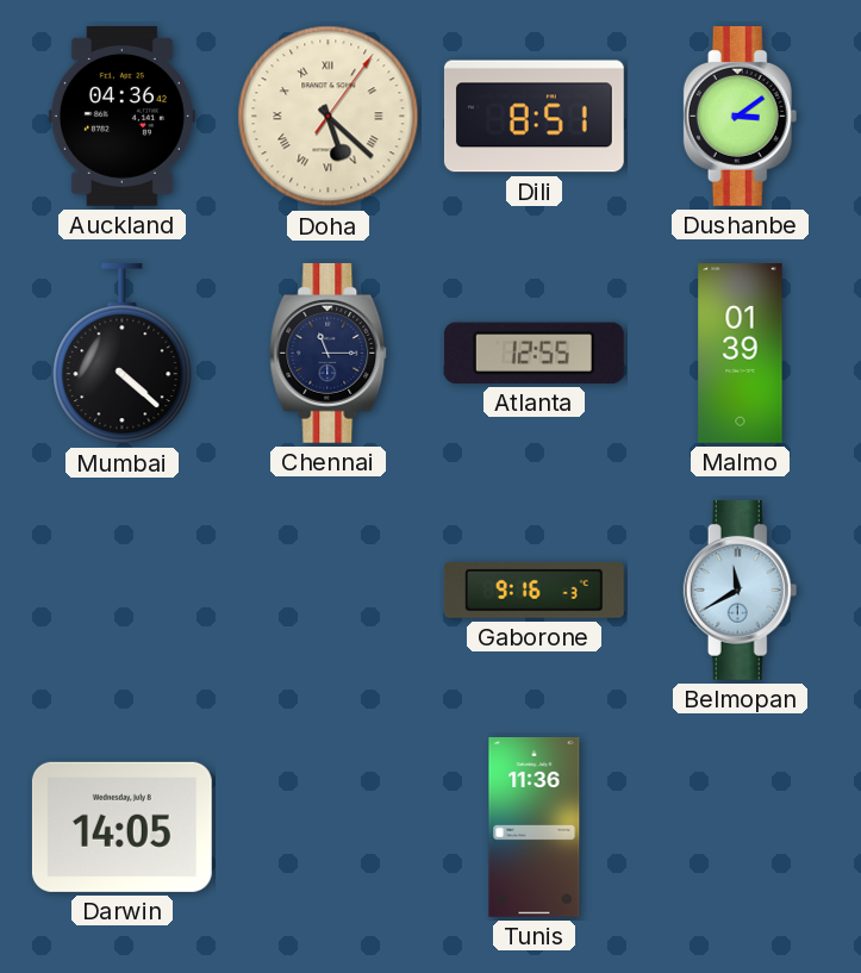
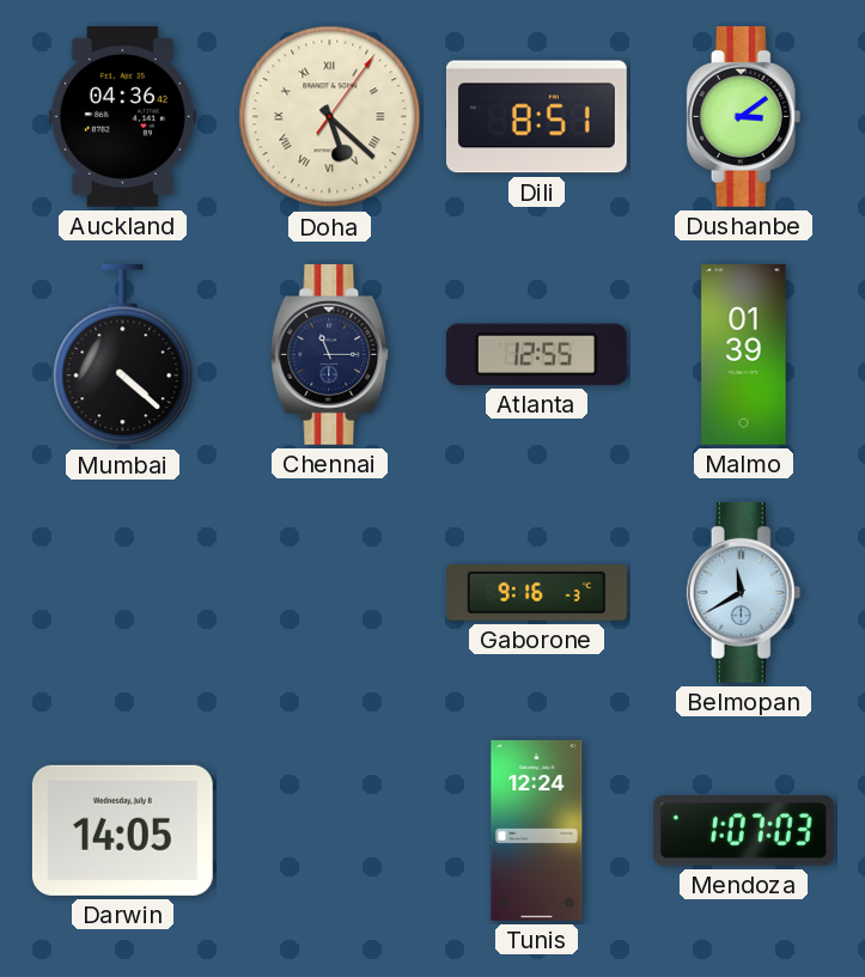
Tunis: 11:36 -> 12:24 (537, 831)
Mendoza: none -> 1:07 (743, 831)
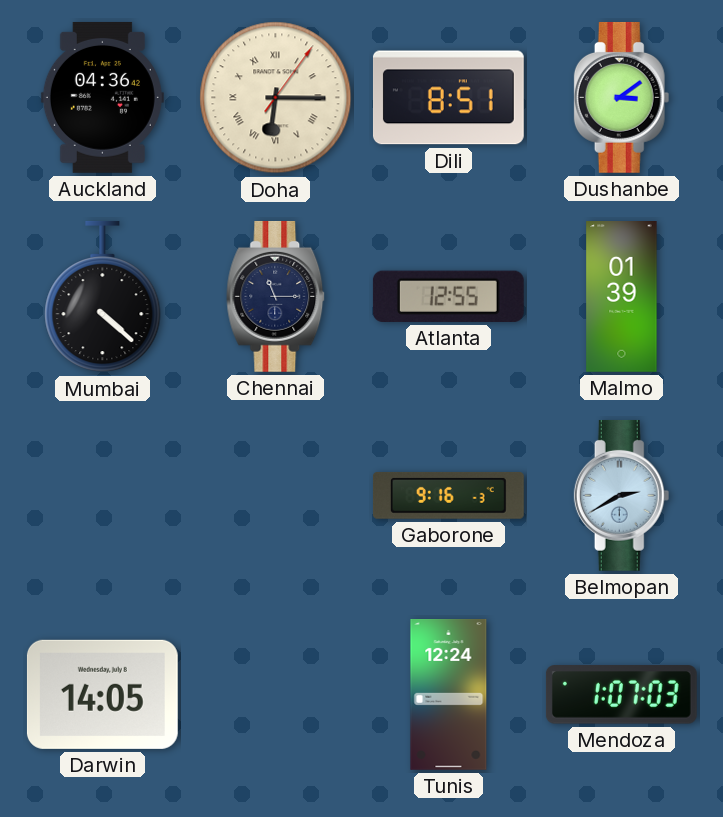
Doha: 5:22 -> 6:15 (276, 98)
Belmopan: 11:40 -> 2:40 (622, 495)
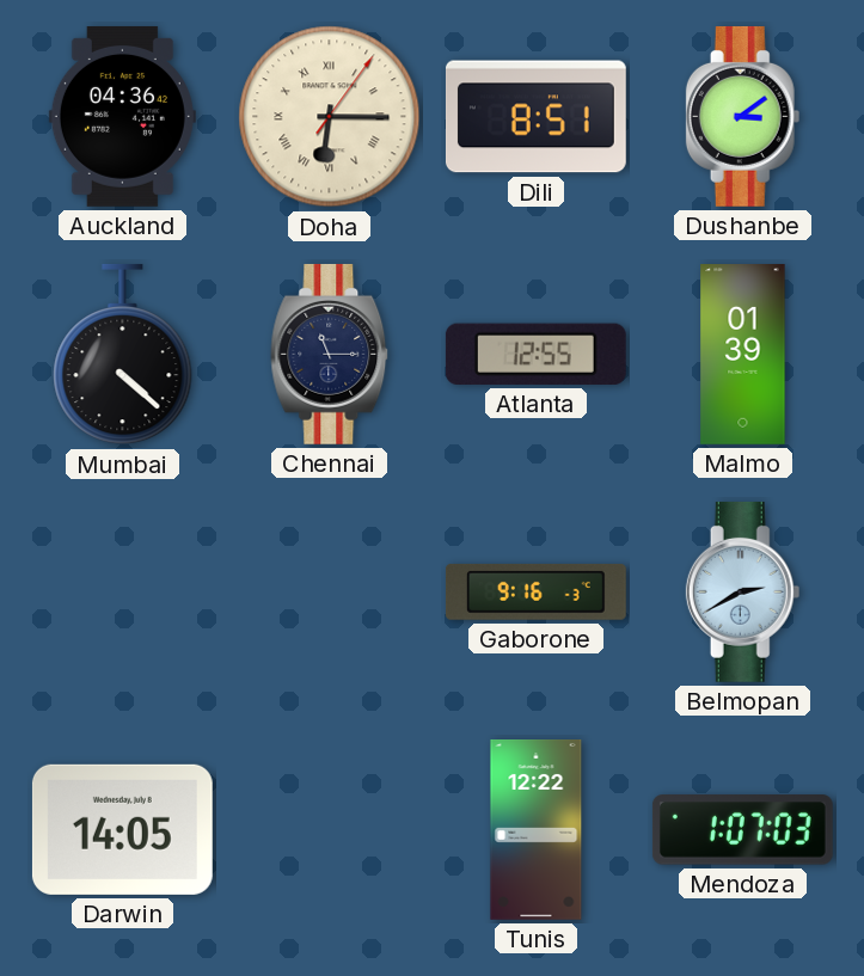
Tunis: 12:24 -> 12:22 (537, 830)
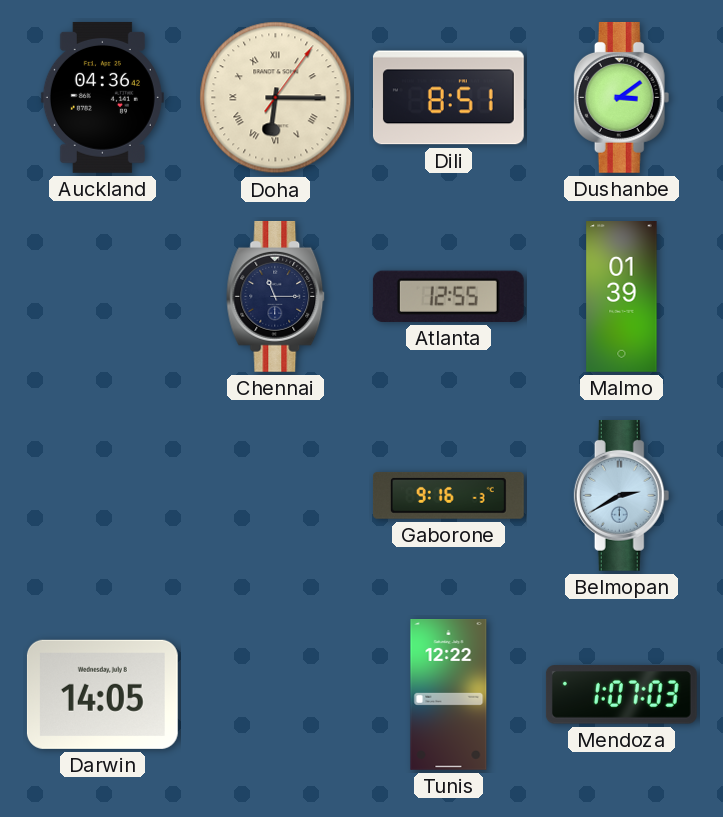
Mumbai: 4:22 -> none (123, 355)
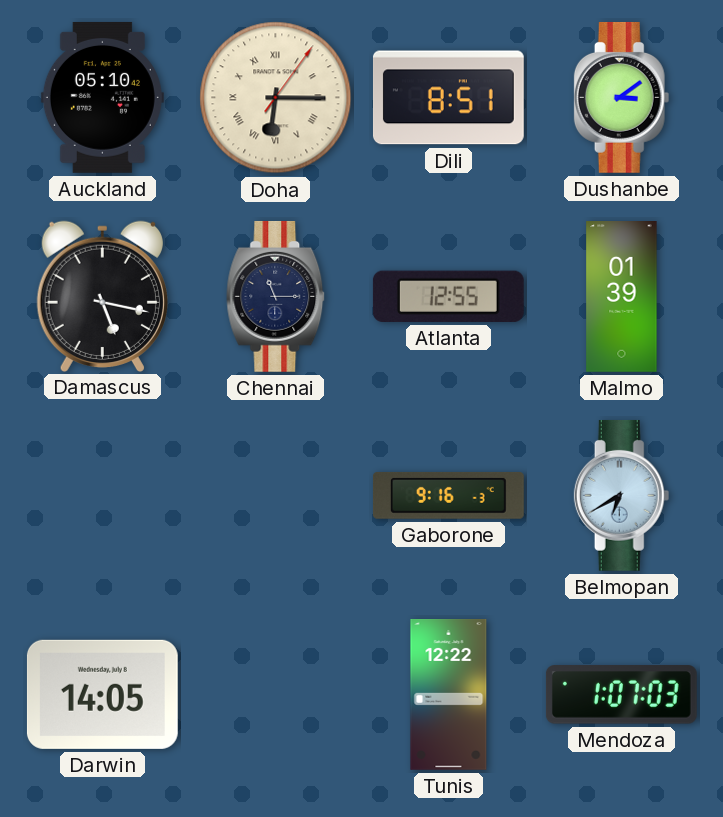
Auckland: 04:36 -> 05:10 (102, 97)
Damascus: none -> 5:17 (102, 296)
Belmopan: 2:40 -> 6:40 (622, 495)
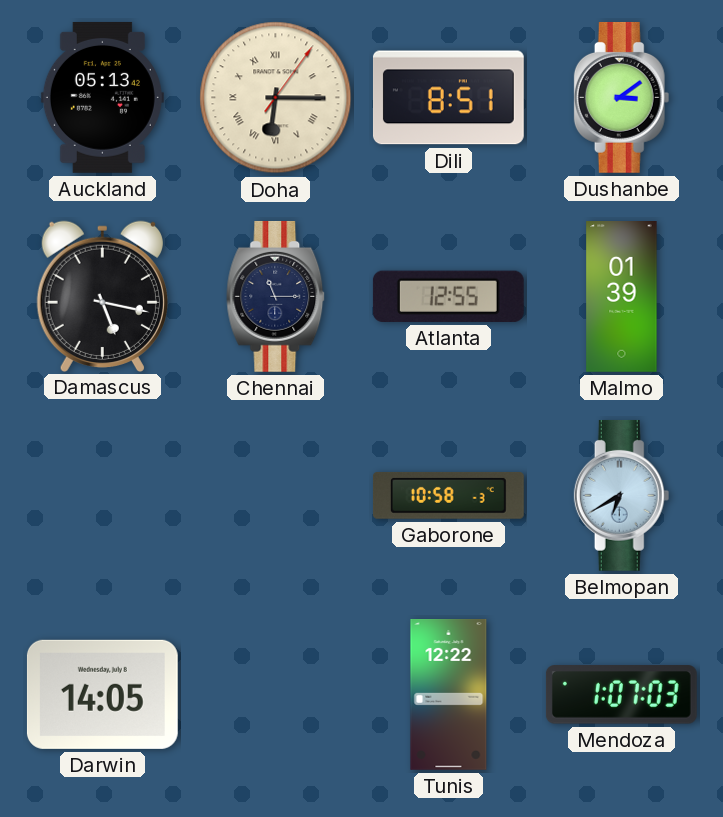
Auckland: 05:10 -> 05:13 (102, 97)
Gaborone: 9:16 -> 10:58 (448, 495)
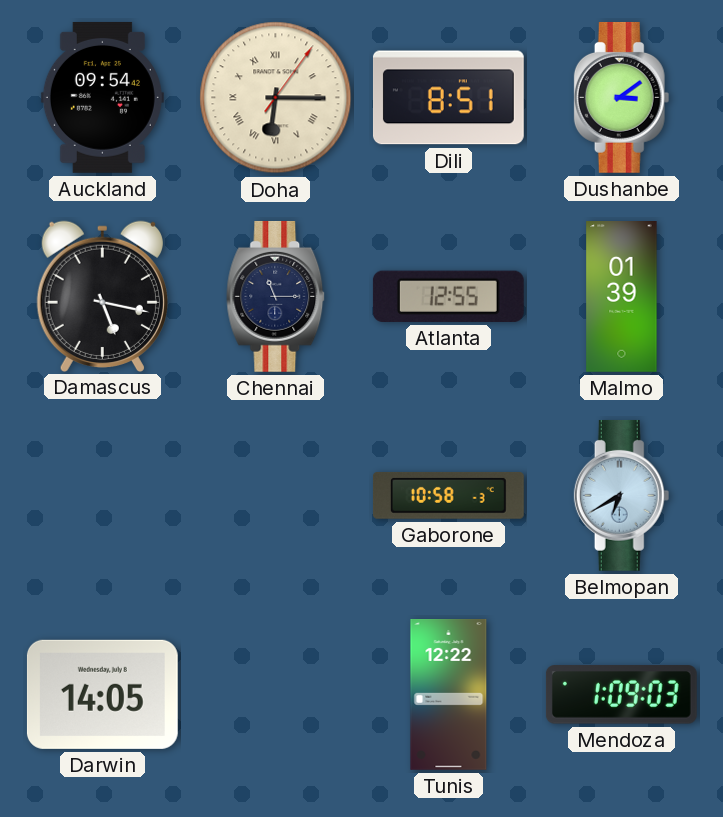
Auckland: 05:13 -> 09:54 (102, 97)
Mendoza: 1:07 -> 1:09 (621, 695)
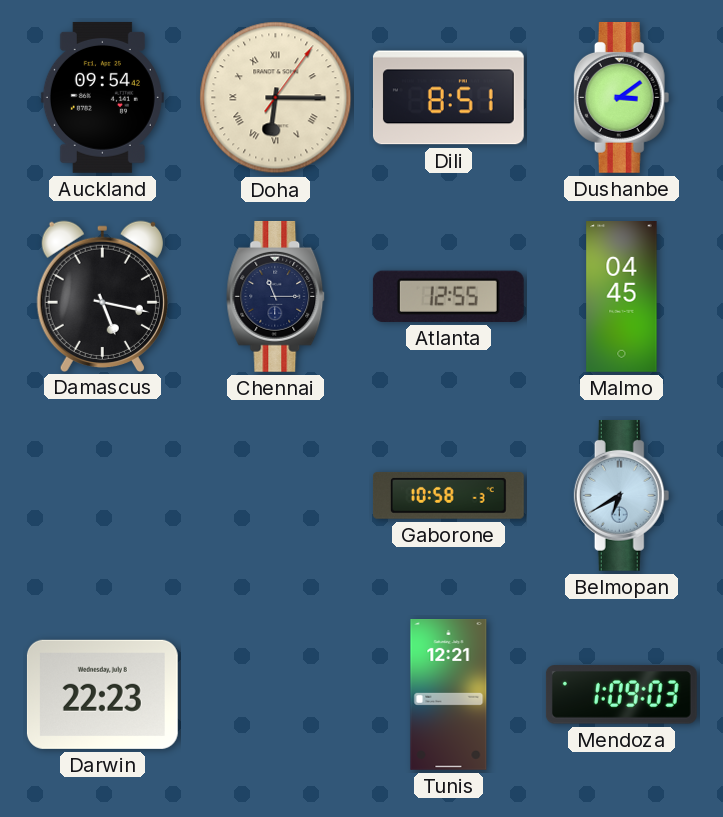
Malmo: 01:39 -> 04:45 (622, 297)
Darwin: 14:05 -> 22:23 (102, 694)
Tunis: 12:22 -> 12:21 (449, 695)
